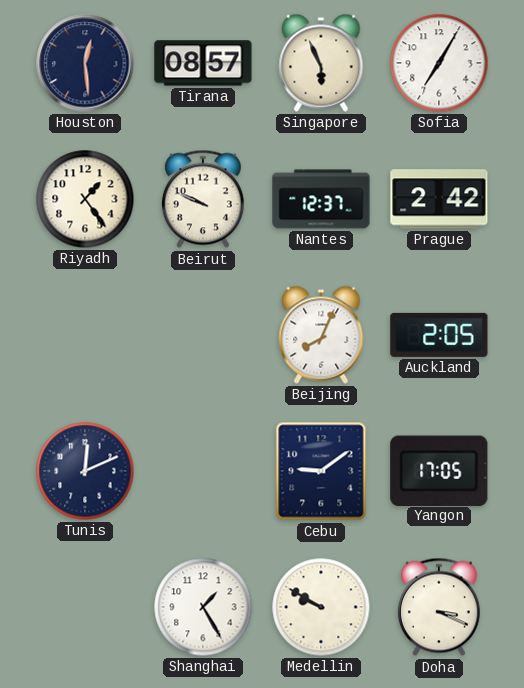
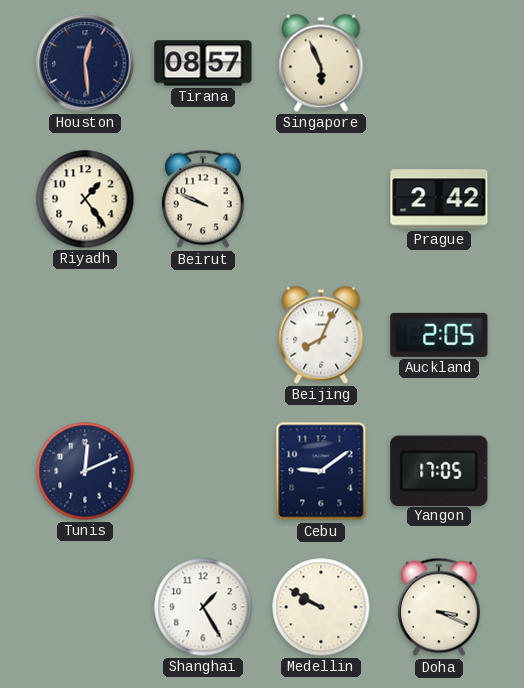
Sofia: 7:05 -> none (439, 63)
Nantes: 12:37 -> none (321, 199)
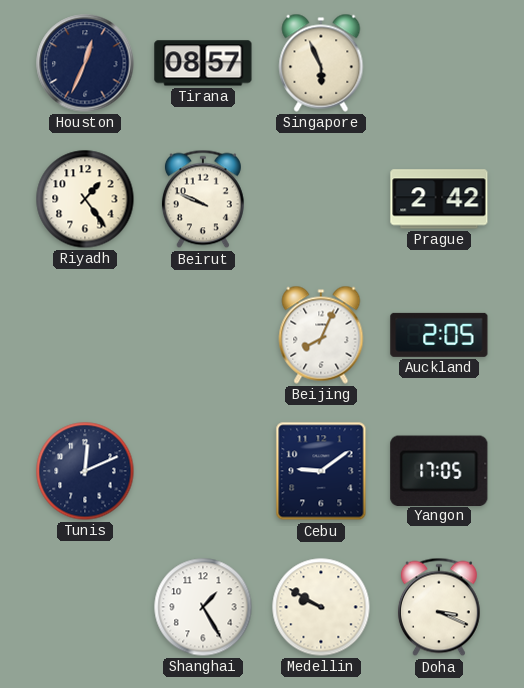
Houston: 12:29 -> 12:34 (85, 63)
